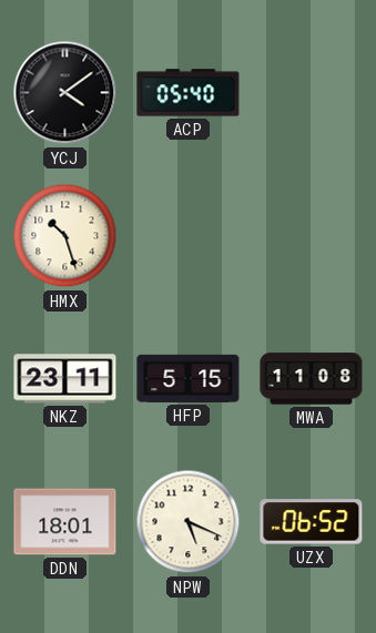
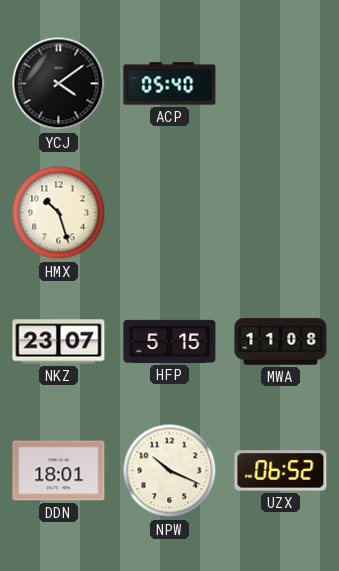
NKZ: 23:11 -> 23:07 (59, 342)
NPW: 5:19 -> 10:19 (170, 471)
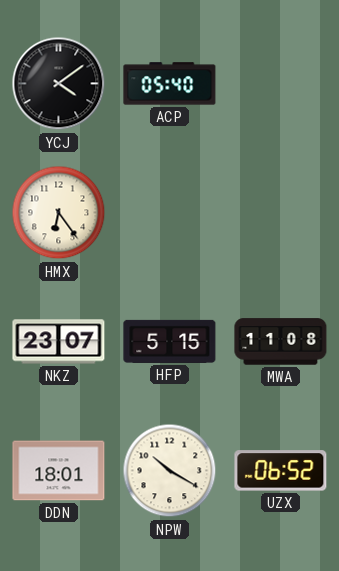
HMX: 10:27 -> 6:24 (59, 213)
NPW: 10:19 -> 10:20 (170, 471)
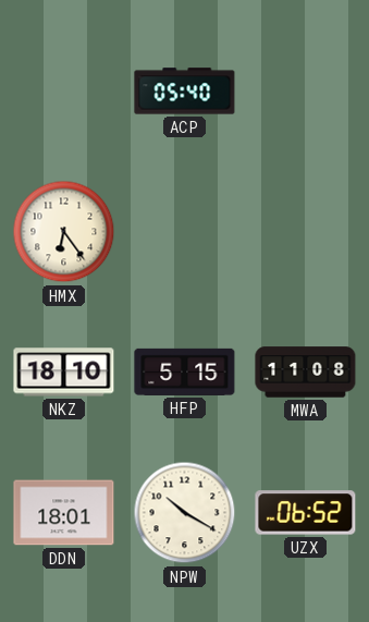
YCJ: 4:09 -> none (59, 84)
NKZ: 23:07 -> 18:10 (64, 373)
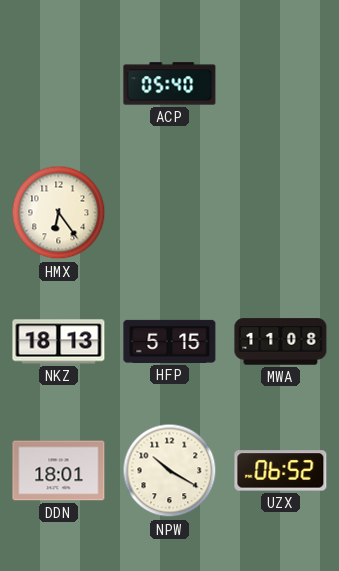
NKZ: 18:10 -> 18:13 (59, 342)
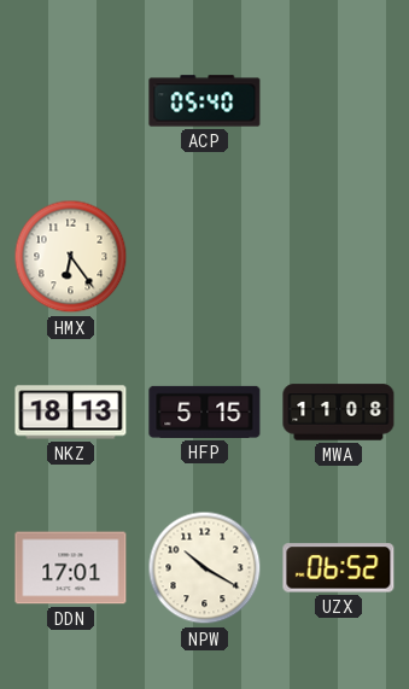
DDN: 18:01 -> 17:01 (71, 568)
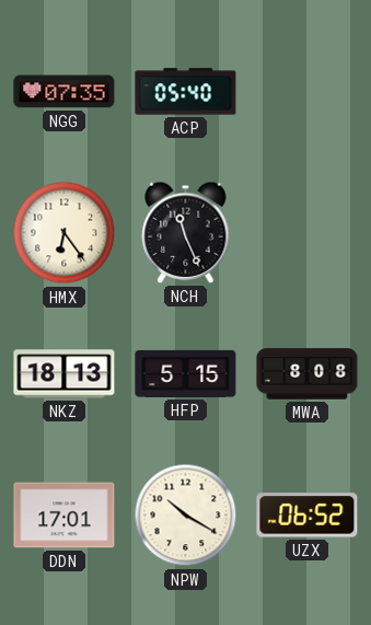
NGG: none -> 07:35 (65, 92)
NCH: none -> 11:26 (186, 232)
MWA: 11:08 -> 8:08 (308, 374)
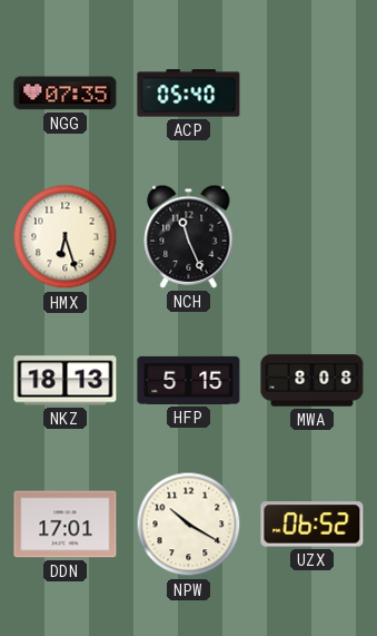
HMX: 6:24 -> 6:27 (66, 237)
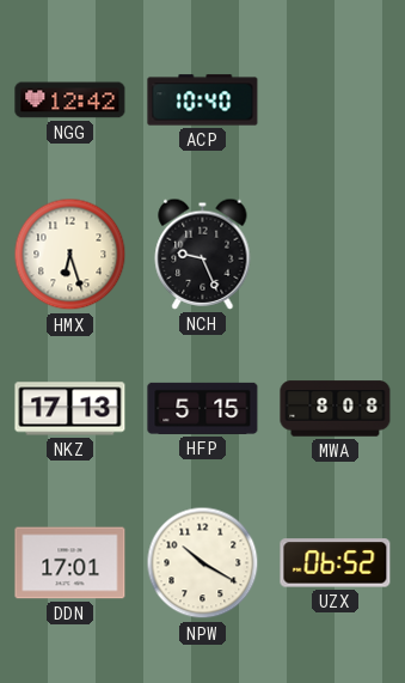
NGG: 07:35 -> 12:42 (70, 100)
ACP: 05:40 -> 10:40 (203, 100)
NCH: 11:26 -> 9:26 (203, 254)
NKZ: 18:13 -> 17:13 (70, 409)
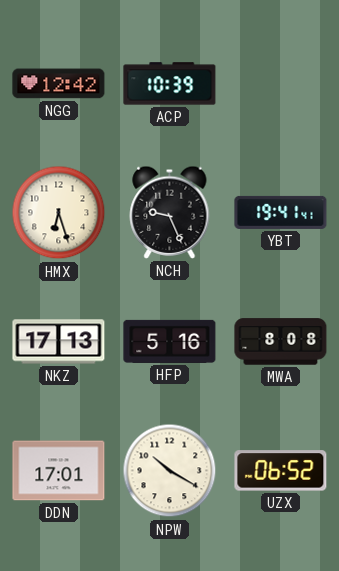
ACP: 10:40 -> 10:39 (170, 84)
YBT: none -> 19:41 (281, 212)
HFP: 5:15 -> 5:16 (170, 341)
